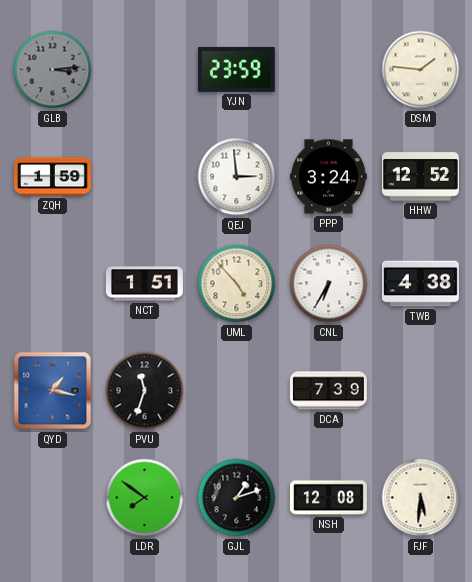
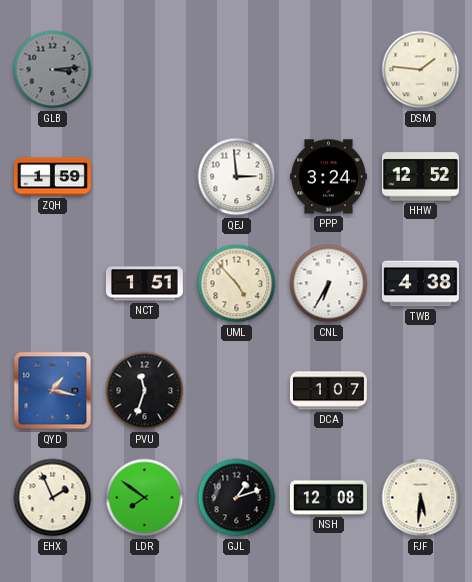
YJN: 23:59 -> none (236, 69)
DCA: 7:39 -> 1:07 (328, 391)
EHX: none -> 1:56 (53, 498)
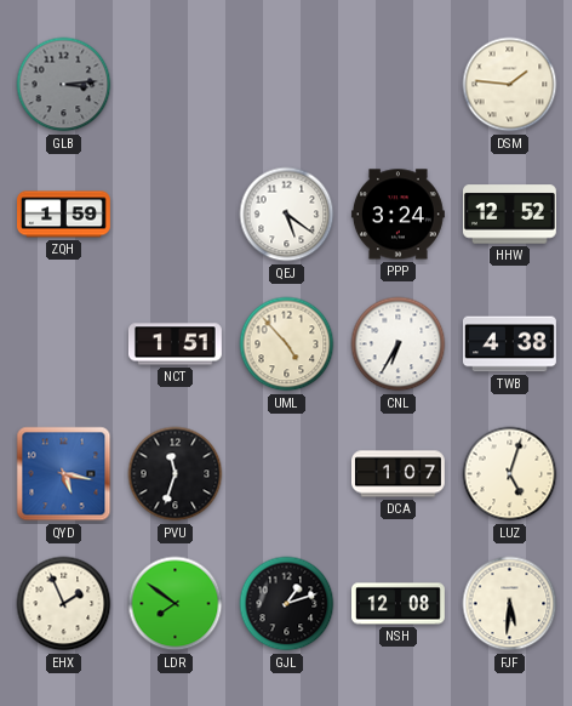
QEJ: 2:59 -> 5:21 (287, 215)
QYD: 1:17 -> 5:17 (64, 474)
LUZ: none -> 5:03 (510, 474)
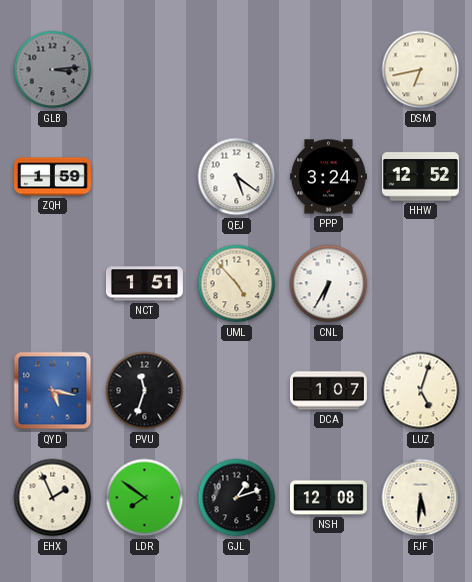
DSM: 1:46 -> 6:43 (421, 70)
TWB: 4:38 -> none (509, 345)
